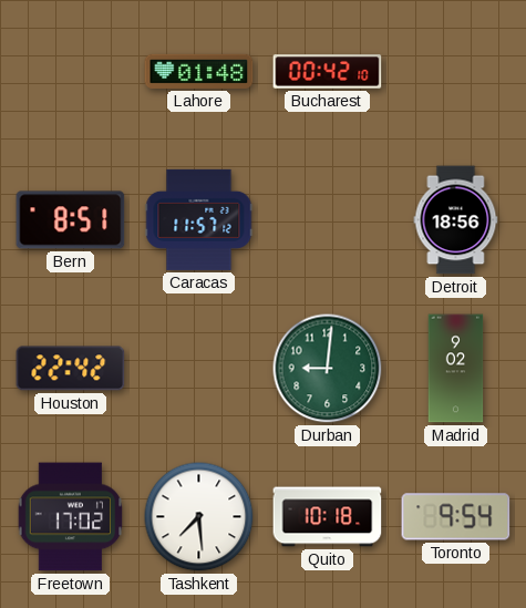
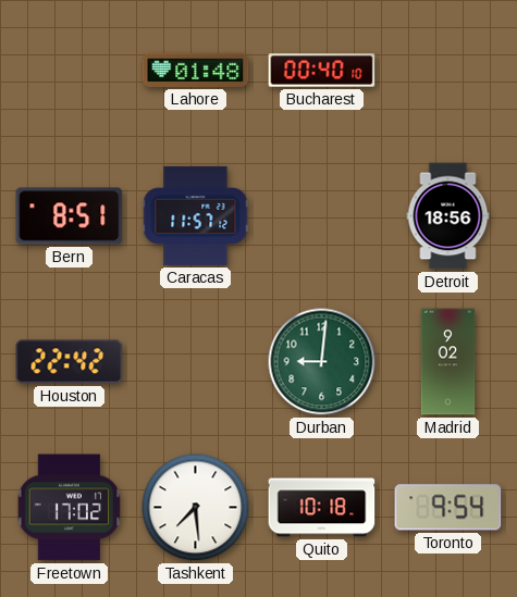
Bucharest: 00:42 -> 00:40 (322, 71)
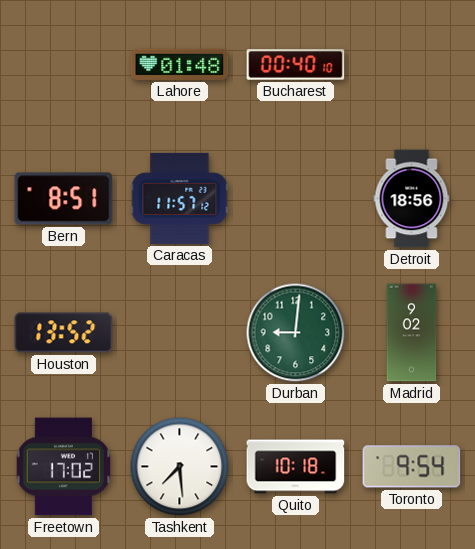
Houston: 22:42 -> 13:52 (64, 333)
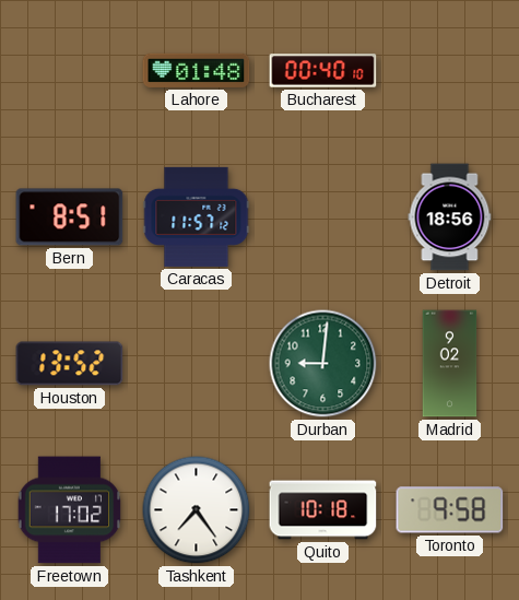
Tashkent: 7:29 -> 7:24 (197, 510)
Toronto: 9:54 -> 9:58 (450, 510)
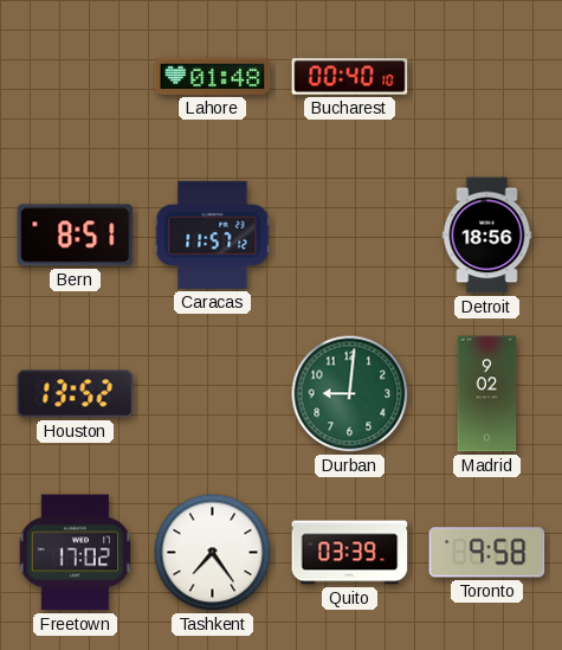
Quito: 10:18 -> 03:39 (350, 553)
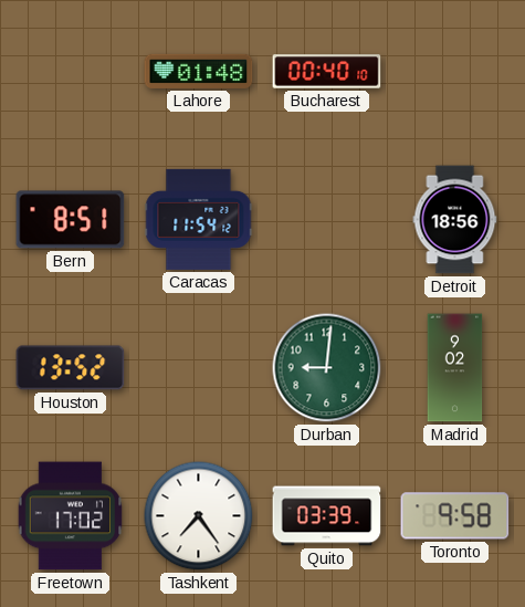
Caracas: 11:57 -> 11:54 (199, 219)
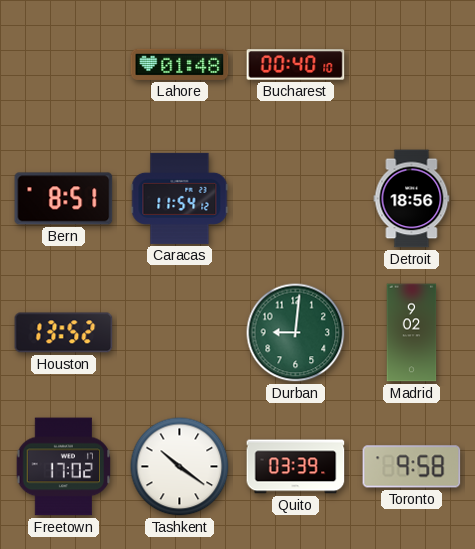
Tashkent: 7:24 -> 10:21 (180, 467)
